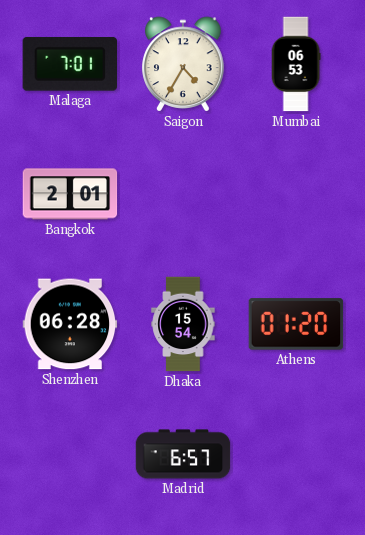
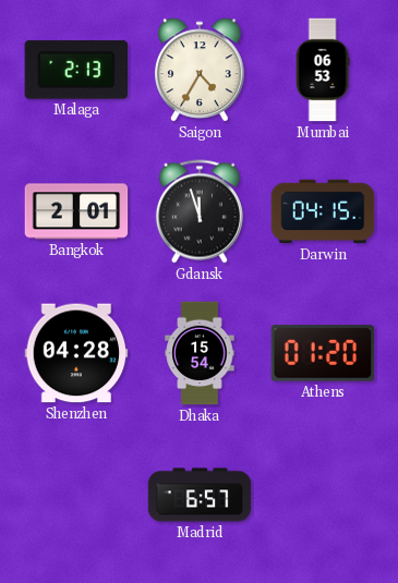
Malaga: 7:01 -> 2:13 (75, 70)
Gdansk: none -> 11:57 (200, 211)
Darwin: none -> 04:15 (323, 211)
Shenzhen: 06:28 -> 04:28 (76, 353)
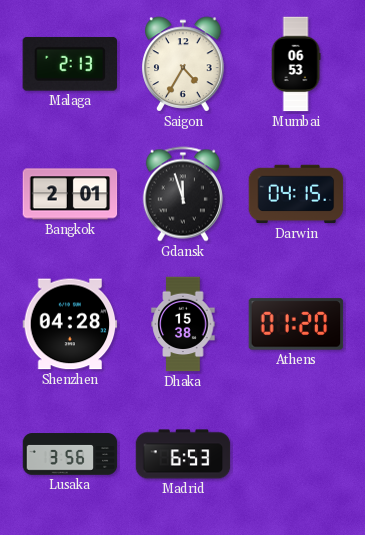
Dhaka: 15:54 -> 15:38 (183, 324)
Lusaka: none -> 3:56 (70, 454)
Madrid: 6:57 -> 6:53 (183, 454)
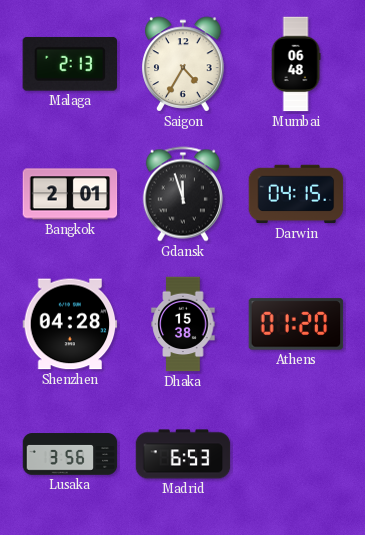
Mumbai: 06:53 -> 06:48 (296, 64)
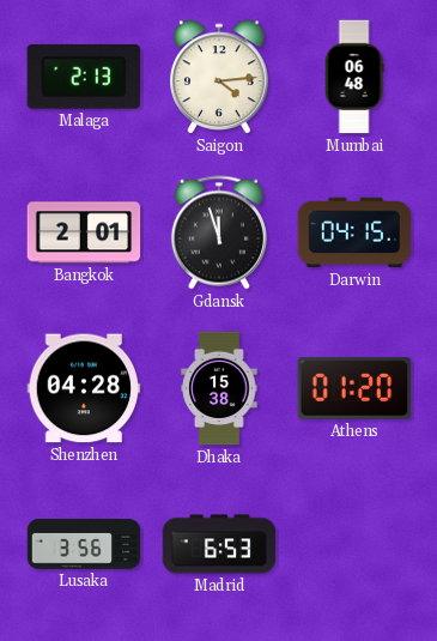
Saigon: 4:35 -> 4:14 (219, 77)
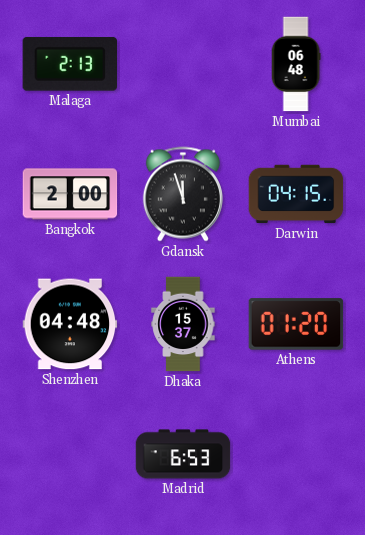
Saigon: 4:14 -> none (219, 77)
Bangkok: 2:01 -> 2:00 (70, 194)
Shenzhen: 04:28 -> 04:48 (70, 324)
Dhaka: 15:38 -> 15:37 (183, 324)
Lusaka: 3:56 -> none (84, 544)
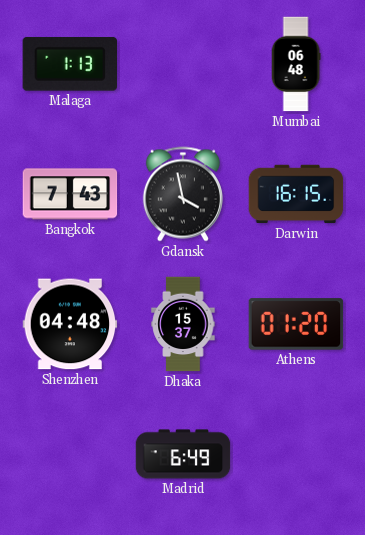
Malaga: 2:13 -> 1:13 (69, 64)
Bangkok: 2:00 -> 7:43 (70, 194)
Gdansk: 11:57 -> 3:58 (183, 194)
Darwin: 04:15 -> 16:15 (296, 194)
Madrid: 6:53 -> 6:49 (183, 454)
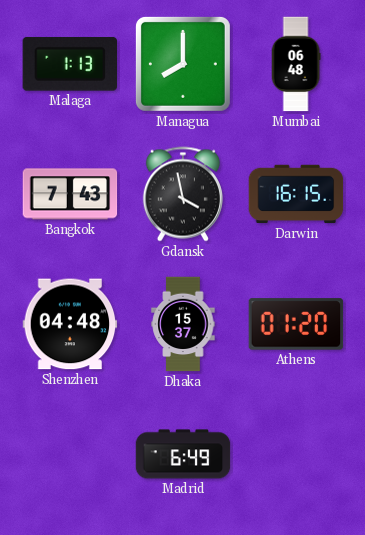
Managua: none -> 8:00 (183, 64)
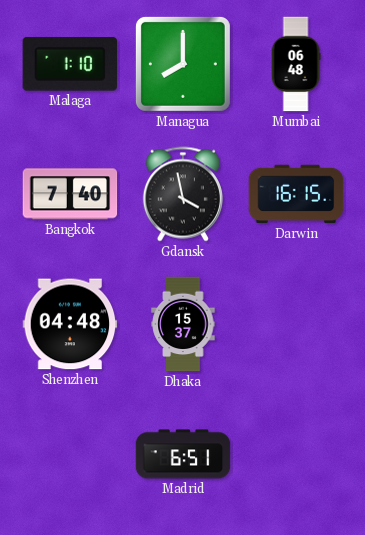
Malaga: 1:13 -> 1:10 (69, 64)
Bangkok: 7:43 -> 7:40 (70, 194)
Athens: 01:20 -> none (296, 324)
Madrid: 6:49 -> 6:51 (183, 454)
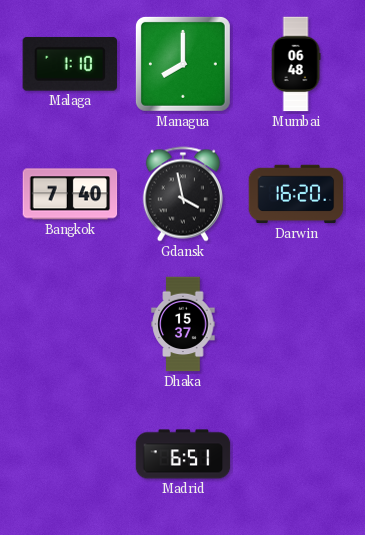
Darwin: 16:15 -> 16:20 (296, 194)
Shenzhen: 04:48 -> none (70, 324)
